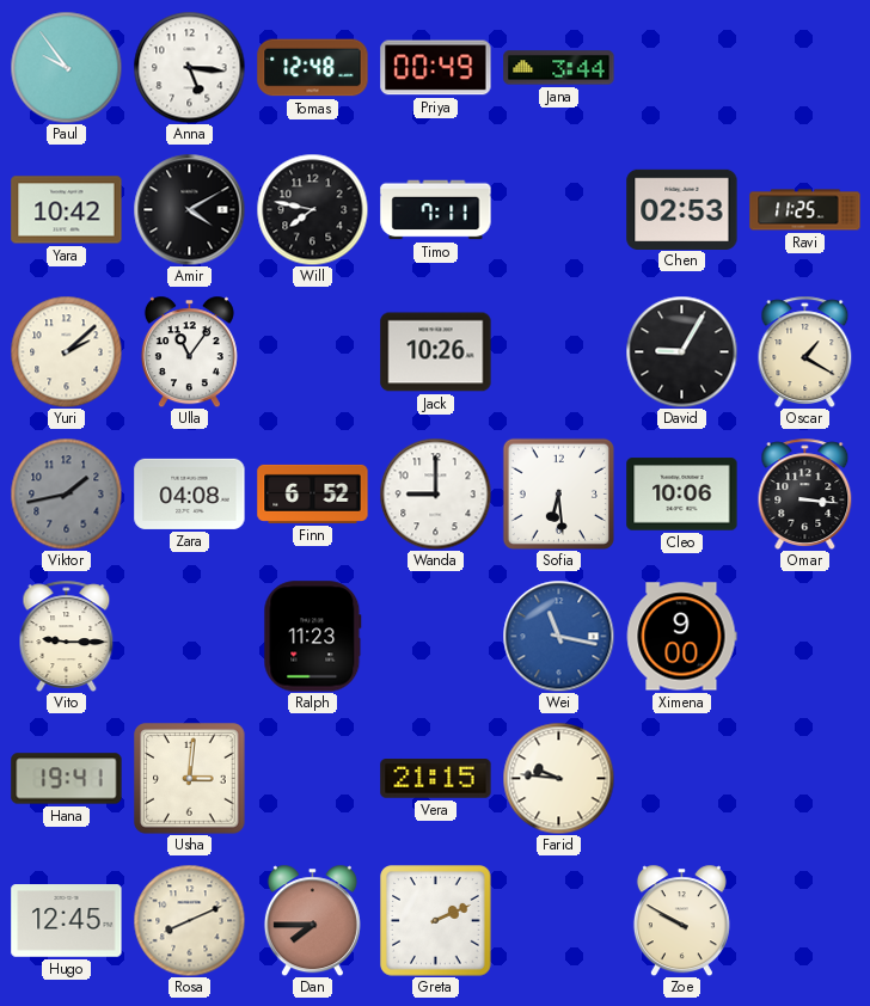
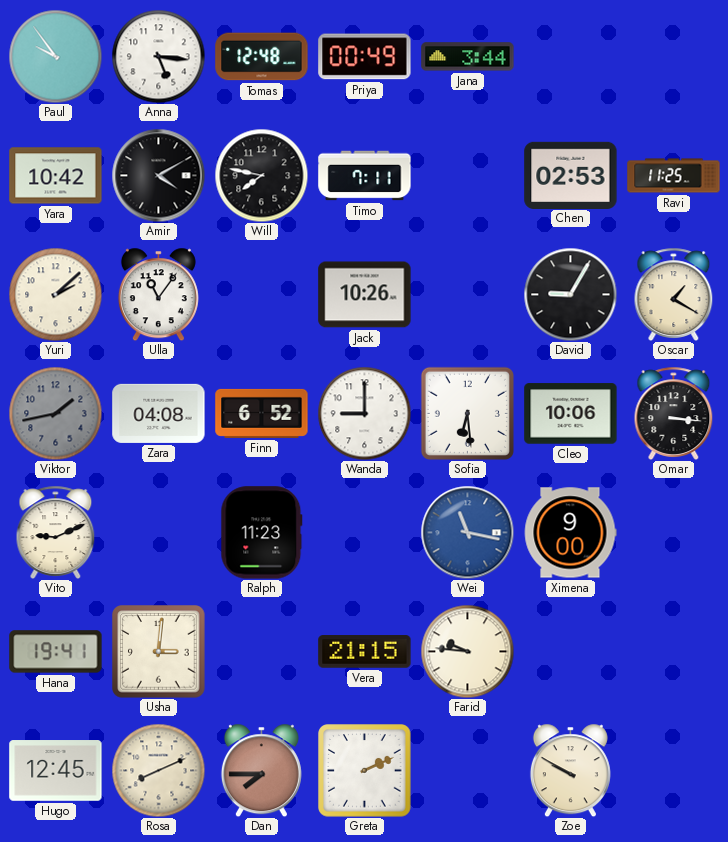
Vito: 9:15 -> 9:11 (56, 532)
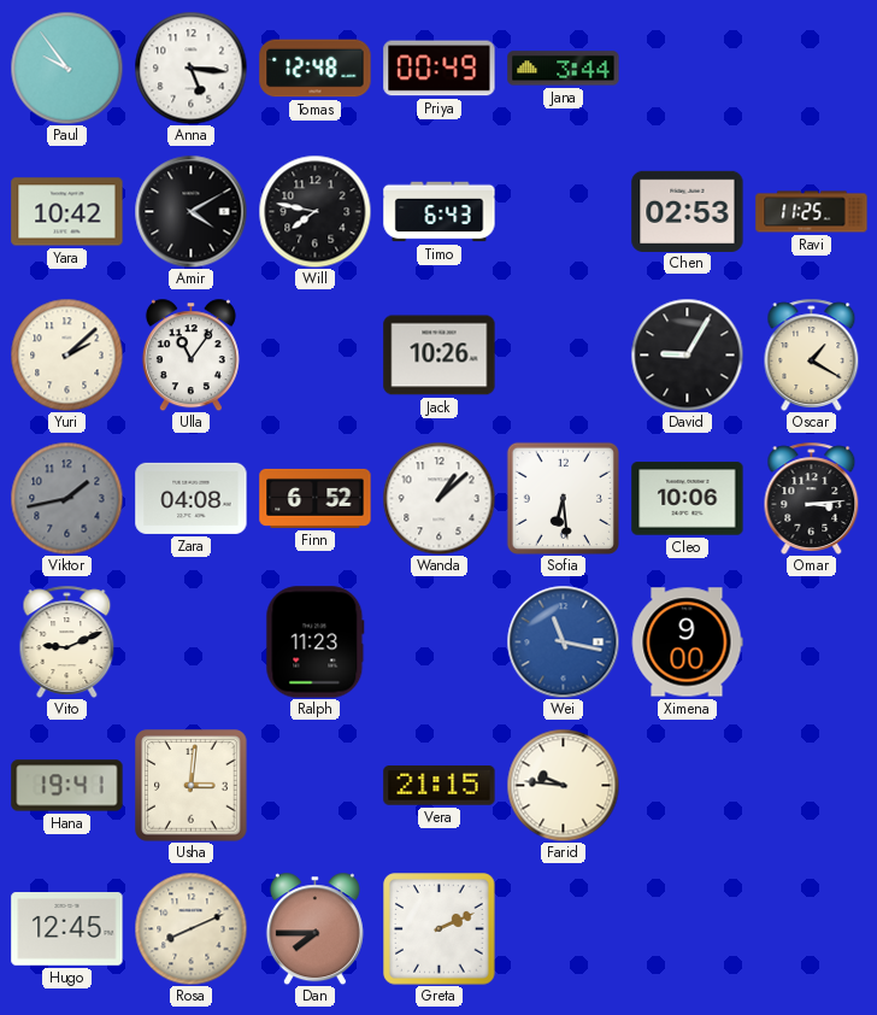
Timo: 7:11 -> 6:43 (440, 212)
Wanda: 9:00 -> 1:08 (438, 498)
Omar: 3:16 -> 3:14 (812, 498)
Zoe: 9:50 -> none (570, 770)
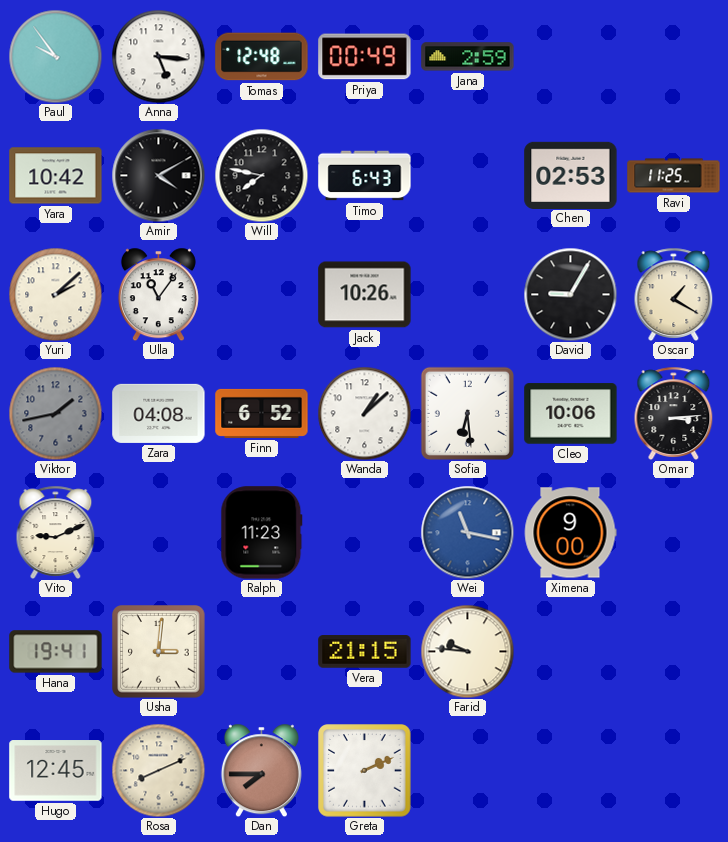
Jana: 3:44 -> 2:59 (468, 57)
